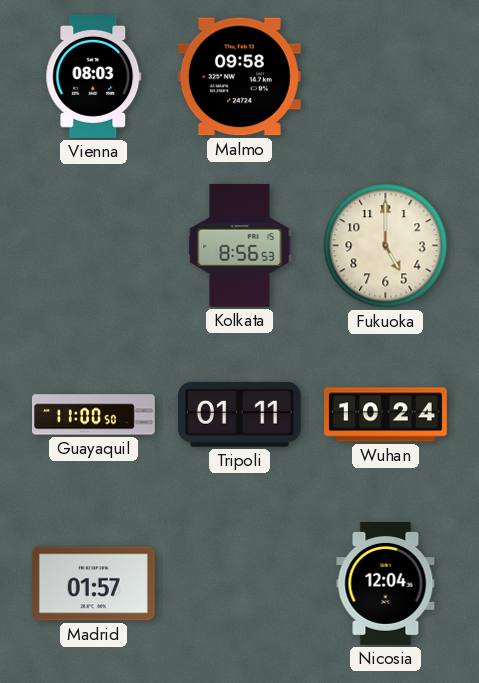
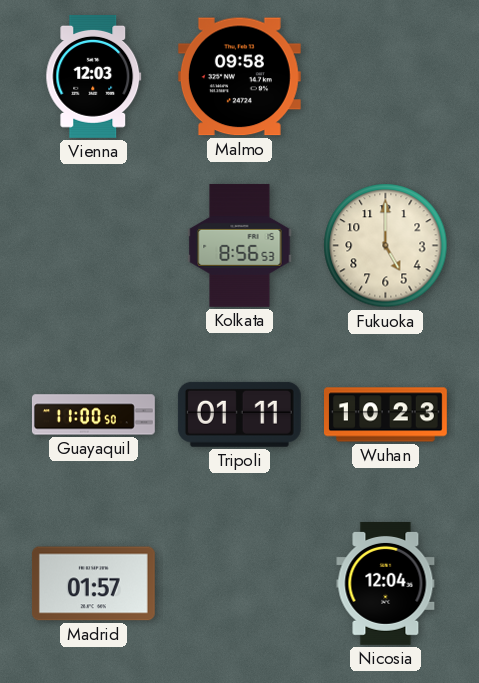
Vienna: 08:03 -> 12:03 (94, 76)
Wuhan: 10:24 -> 10:23 (386, 415)
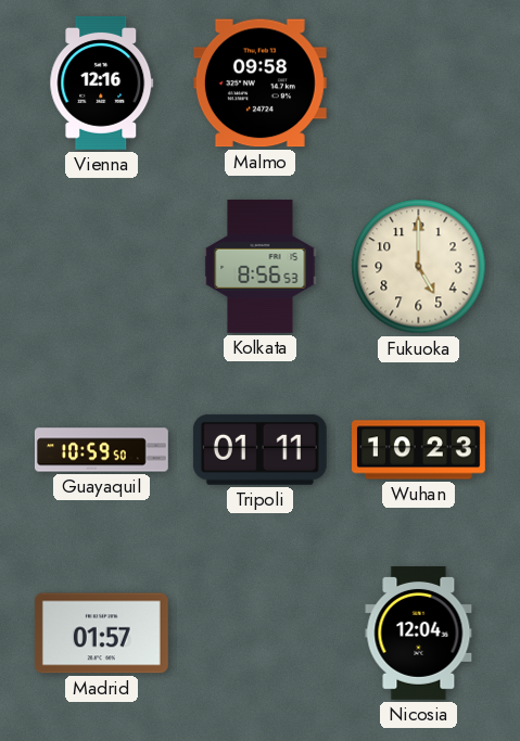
Vienna: 12:03 -> 12:16 (102, 82)
Guayaquil: 11:00 -> 10:59 (101, 450)
